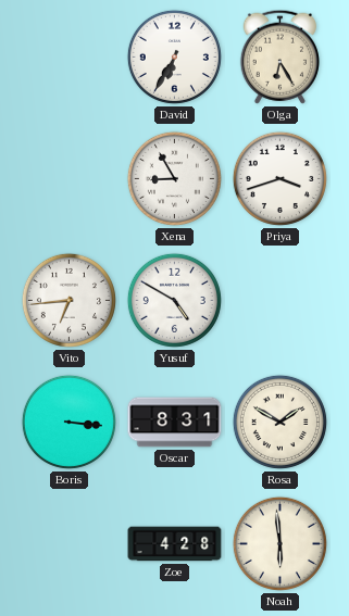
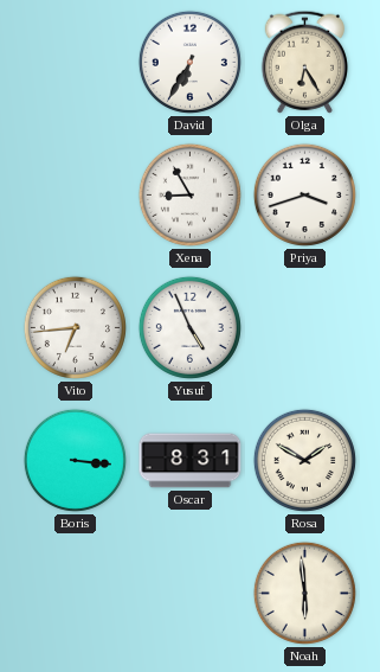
Yusuf: 4:50 -> 4:56 (189, 327)
Zoe: 4:28 -> none (175, 544)
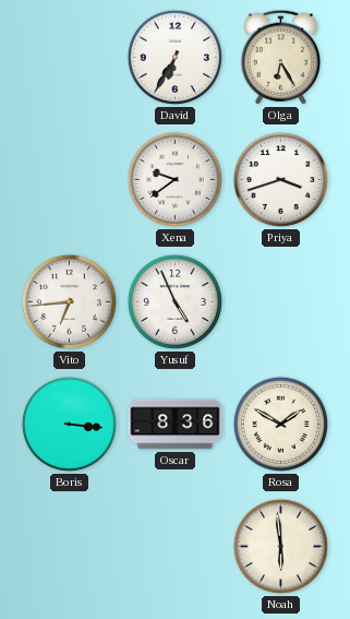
Xena: 8:55 -> 9:39 (174, 179)
Oscar: 8:31 -> 8:36 (176, 425)
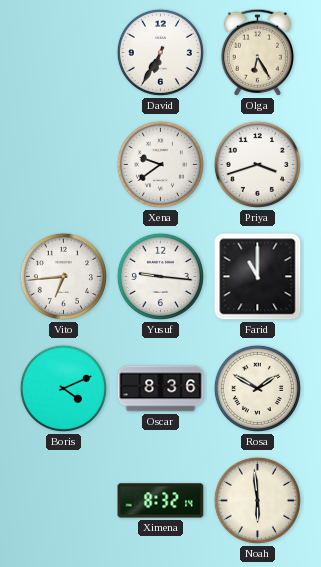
Yusuf: 4:56 -> 9:16 (160, 276)
Farid: none -> 11:00 (258, 277)
Boris: 3:16 -> 4:11 (63, 388)
Ximena: none -> 8:32 (161, 501)
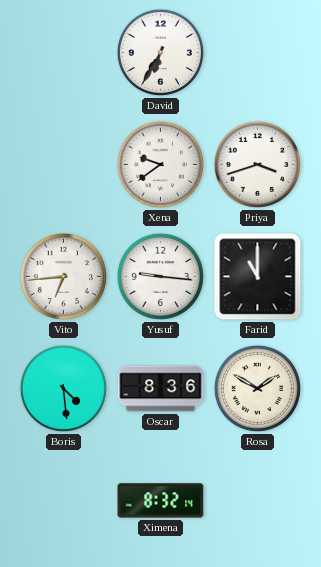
Olga: 6:25 -> none (257, 52)
Boris: 4:11 -> 4:29 (63, 388)
Noah: 5:59 -> none (257, 500)
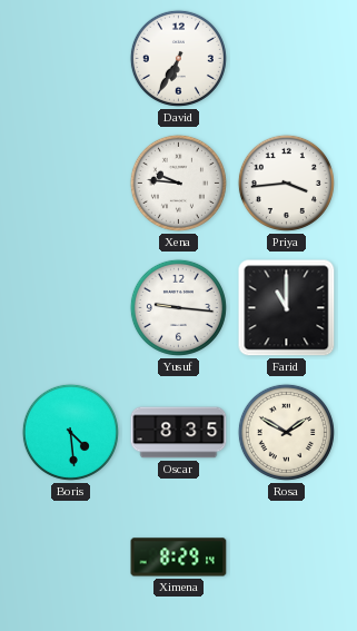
Xena: 9:39 -> 9:46 (178, 183)
Priya: 3:42 -> 3:44 (286, 183)
Vito: 6:44 -> none (63, 276)
Oscar: 8:36 -> 8:35 (179, 433)
Ximena: 8:32 -> 8:29 (179, 558)
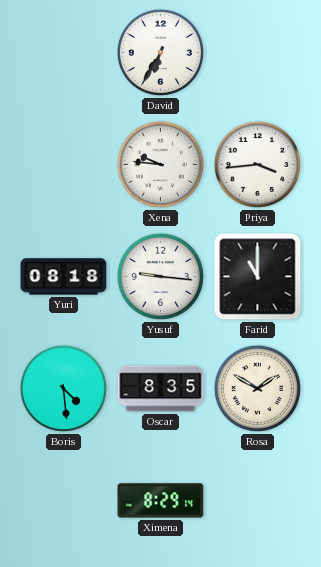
Yuri: none -> 08:18 (64, 277)
